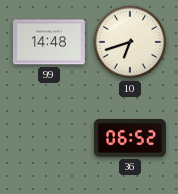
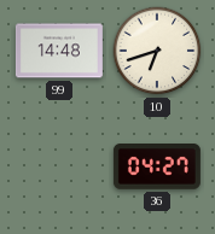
36: 06:52 -> 04:27 (157, 168)
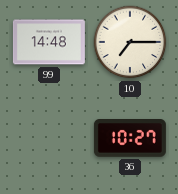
10: 6:42 -> 7:15 (130, 42)
36: 04:27 -> 10:27 (130, 139)
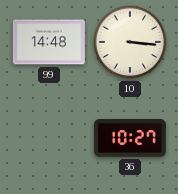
10: 7:15 -> 3:16 (130, 42)
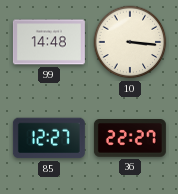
85: none -> 12:27 (49, 138)
36: 10:27 -> 22:27 (130, 139)
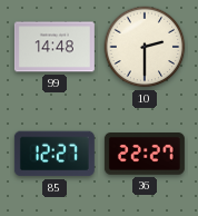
10: 3:16 -> 2:30 (145, 47)
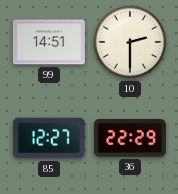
99: 14:48 -> 14:51 (49, 42)
36: 22:27 -> 22:29 (130, 139)
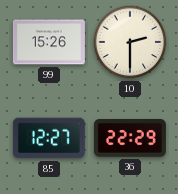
99: 14:51 -> 15:26 (49, 42)
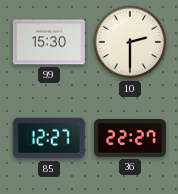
99: 15:26 -> 15:30 (49, 42)
36: 22:29 -> 22:27 (130, 139)
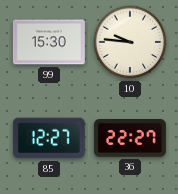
10: 2:30 -> 9:46 (130, 42)
